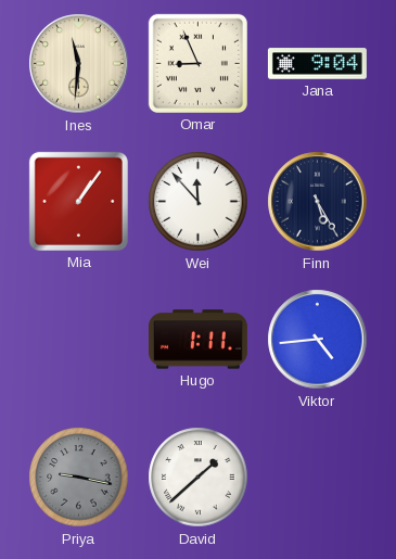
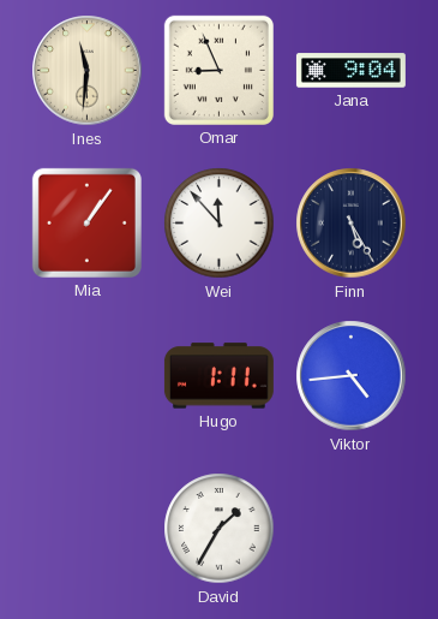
Priya: 9:17 -> none (79, 478)
David: 1:38 -> 1:35 (220, 529)
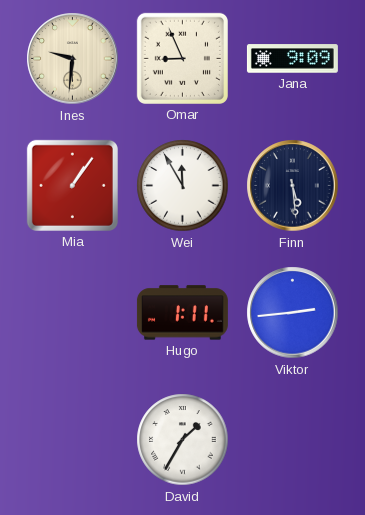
Ines: 11:31 -> 9:31 (73, 59)
Jana: 9:04 -> 9:09 (292, 59)
Wei: 11:53 -> 11:55 (183, 186)
Finn: 5:25 -> 5:29 (293, 186)
Viktor: 4:44 -> 2:44 (293, 313)
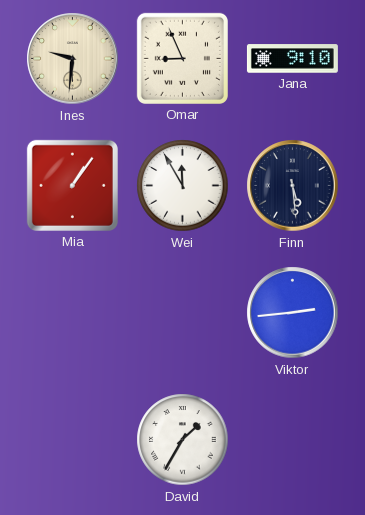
Jana: 9:09 -> 9:10 (292, 59)
Hugo: 1:11 -> none (182, 313)
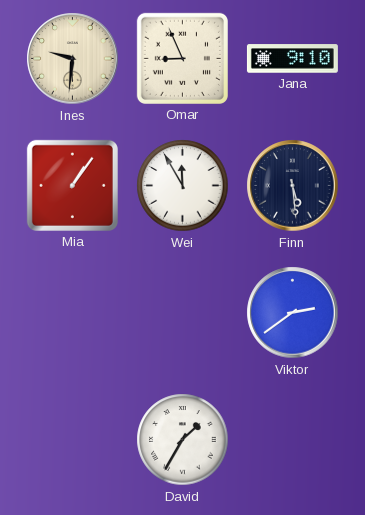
Viktor: 2:44 -> 2:39 (293, 313)
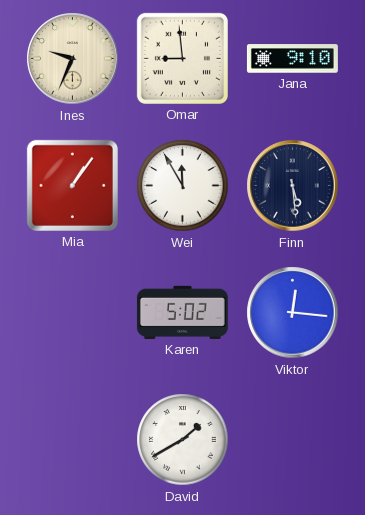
Ines: 9:31 -> 9:34 (73, 59)
Omar: 8:56 -> 8:59 (182, 58)
Karen: none -> 5:02 (182, 312)
Viktor: 2:39 -> 12:16 (293, 313)
David: 1:35 -> 1:40 (183, 440)
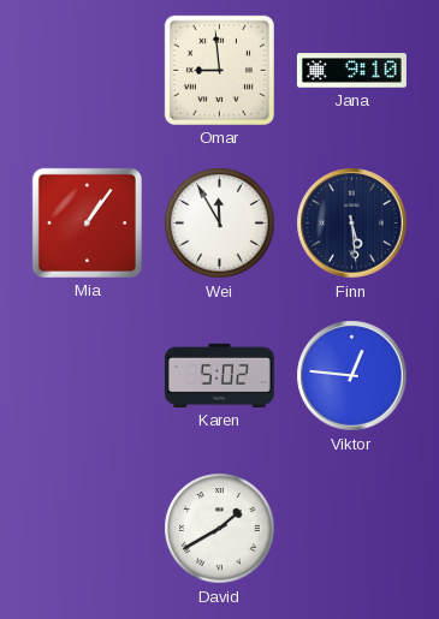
Ines: 9:34 -> none (73, 59)
Viktor: 12:16 -> 12:46 (352, 376)
